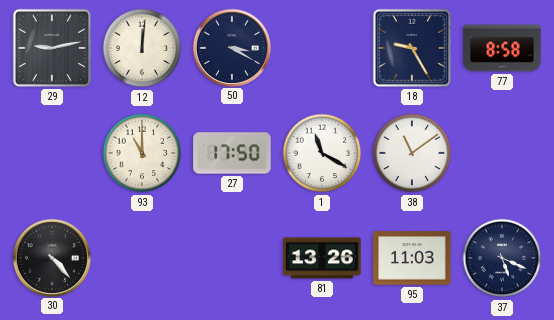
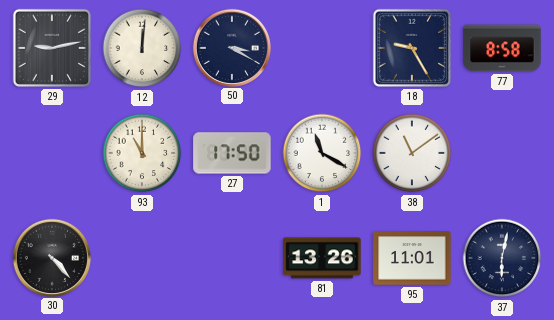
95: 11:03 -> 11:01 (412, 258)
37: 5:19 -> 6:02 (502, 258)
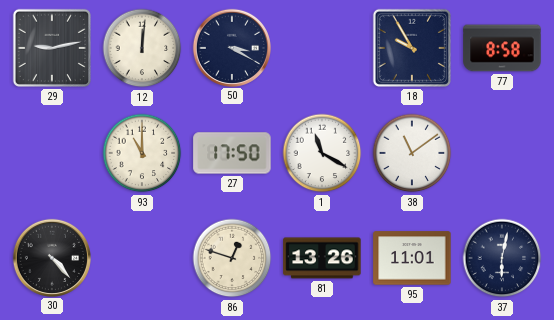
18: 9:25 -> 9:55 (412, 48)
86: none -> 12:48 (232, 258)
